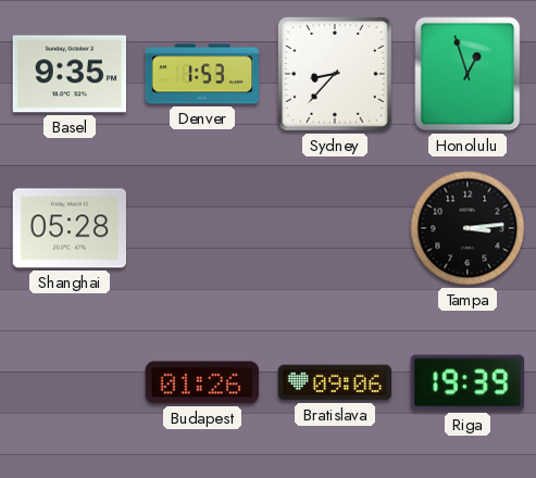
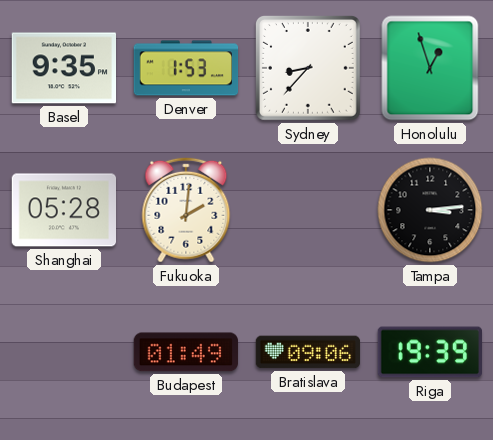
Fukuoka: none -> 2:01 (186, 210)
Budapest: 01:26 -> 01:49 (186, 352)
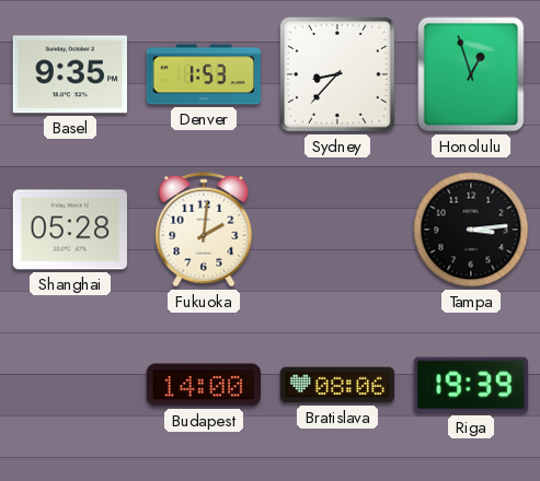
Budapest: 01:49 -> 14:00 (204, 385)
Bratislava: 09:06 -> 08:06 (337, 385)
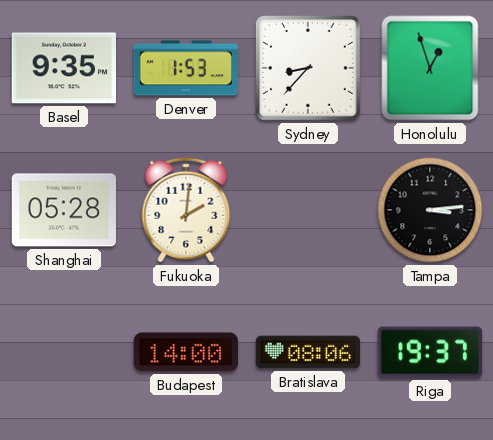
Riga: 19:39 -> 19:37 (429, 352)
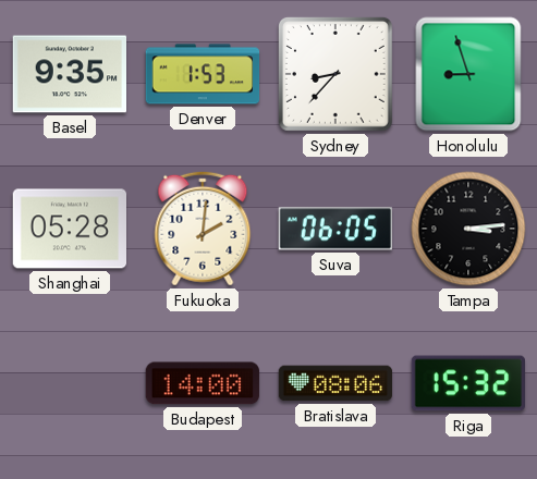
Honolulu: 12:57 -> 8:57 (468, 74)
Suva: none -> 06:05 (335, 229)
Riga: 19:37 -> 15:32 (467, 383)
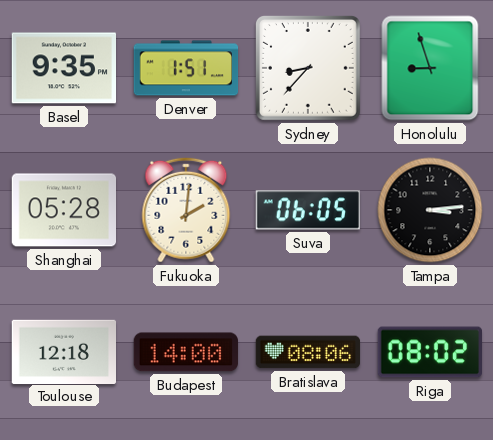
Denver: 1:53 -> 1:51 (186, 68)
Toulouse: none -> 12:18 (63, 351)
Riga: 15:32 -> 08:02 (429, 352)
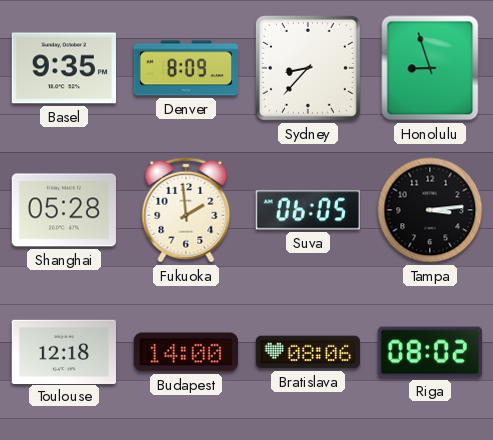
Denver: 1:51 -> 8:09 (186, 68)
Fukuoka: 2:01 -> 1:59 (186, 210)
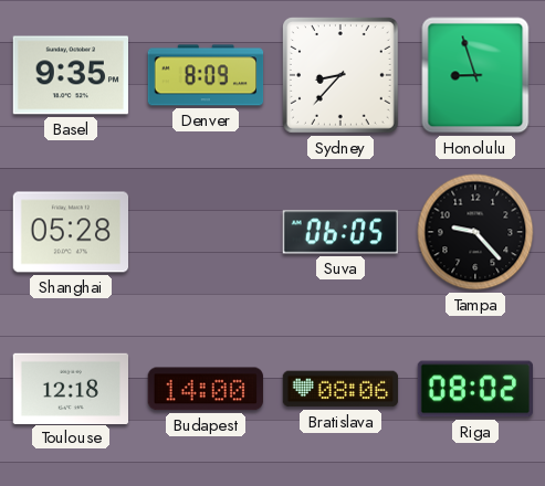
Fukuoka: 1:59 -> none (186, 210)
Tampa: 3:14 -> 9:23 (475, 232)
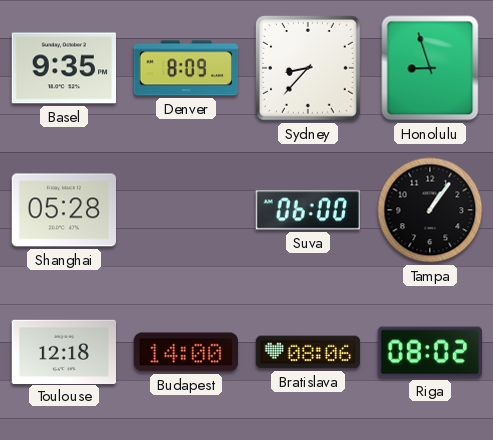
Suva: 06:05 -> 06:00 (308, 210)
Tampa: 9:23 -> 1:06 (430, 210)
